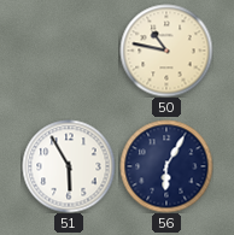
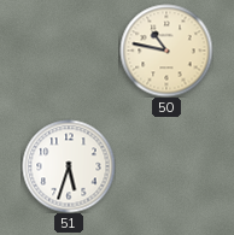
51: 5:55 -> 5:33 (69, 166)
56: 6:05 -> none (166, 166)
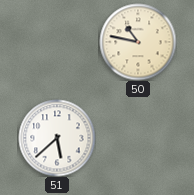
51: 5:33 -> 5:38 (57, 138)
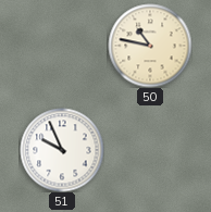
51: 5:38 -> 9:56 (62, 150)
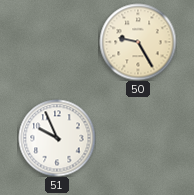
50: 10:47 -> 9:25 (138, 42)
